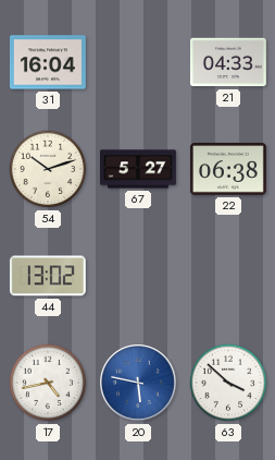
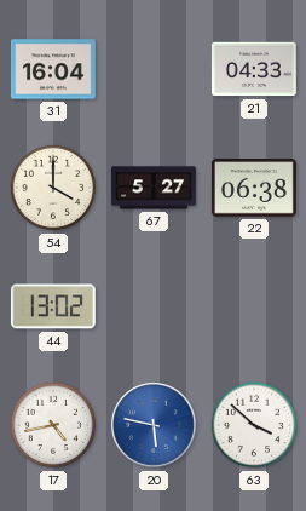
54: 10:12 -> 4:00 (53, 188)
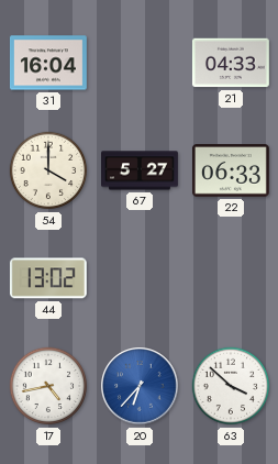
22: 06:38 -> 06:33 (231, 170)
20: 5:47 -> 6:37 (140, 386)
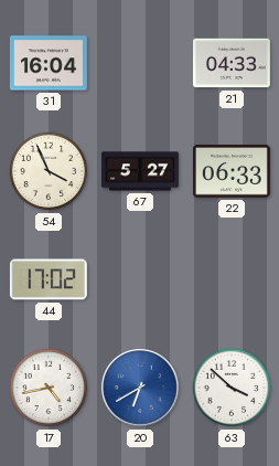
54: 4:00 -> 3:56 (49, 171)
44: 13:02 -> 17:02 (49, 279)
20: 6:37 -> 6:40 (140, 388)
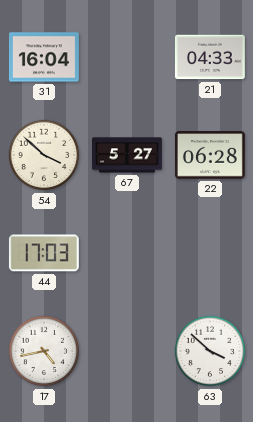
54: 3:56 -> 3:52 (44, 155)
22: 06:33 -> 06:28 (210, 155)
44: 17:02 -> 17:03 (44, 253)
20: 6:40 -> none (140, 388)
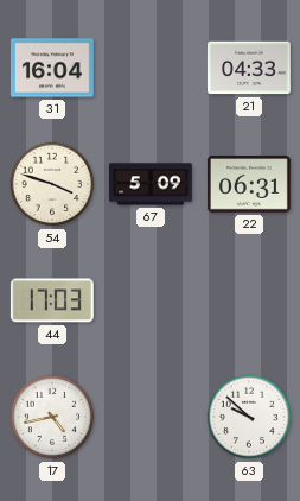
54: 3:52 -> 3:48 (52, 184)
67: 5:27 -> 5:09 (152, 184)
22: 06:28 -> 06:31 (249, 184)
63: 3:52 -> 9:52 (249, 417)
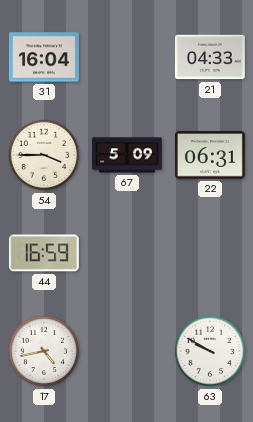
54: 3:48 -> 3:45 (44, 155)
44: 17:03 -> 16:59 (44, 253)
63: 9:52 -> 9:50 (210, 351)
